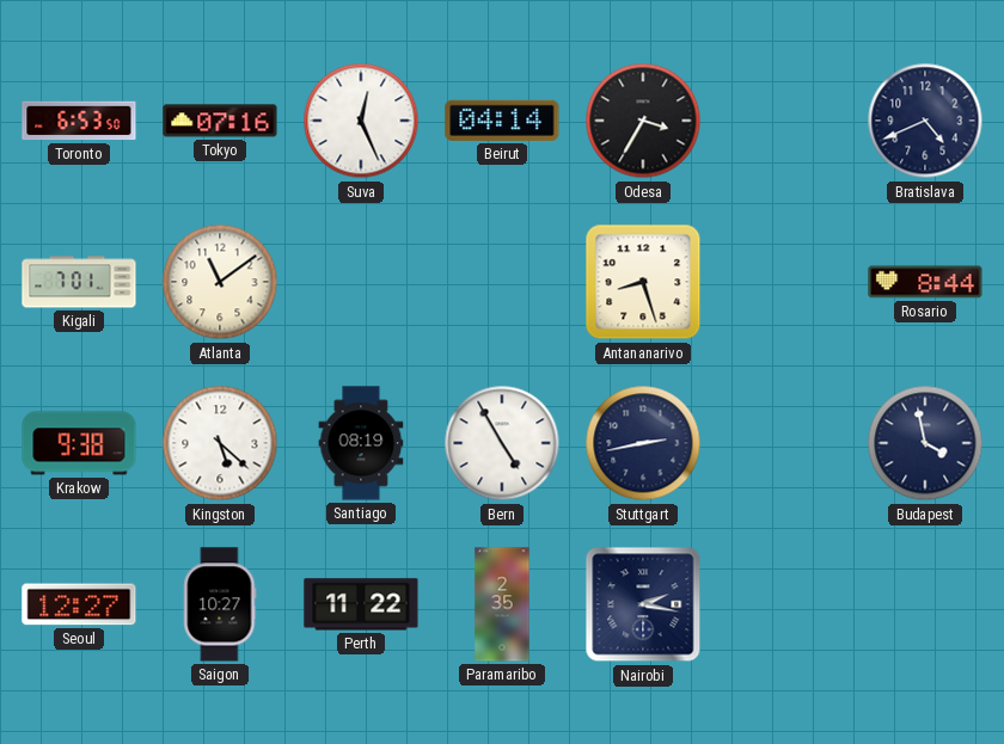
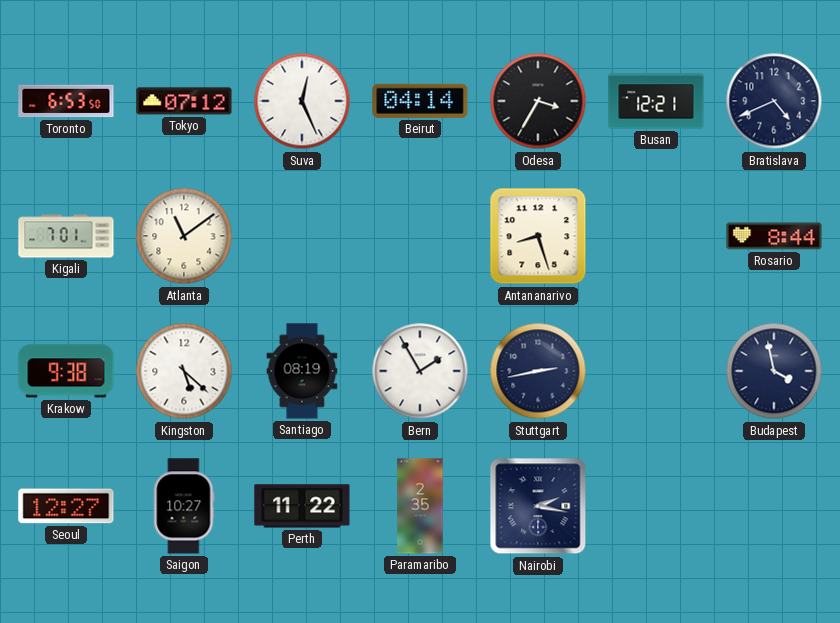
Tokyo: 07:16 -> 07:12 (184, 101)
Busan: none -> 12:21 (656, 101)
Bern: 4:55 -> 1:55 (420, 371)
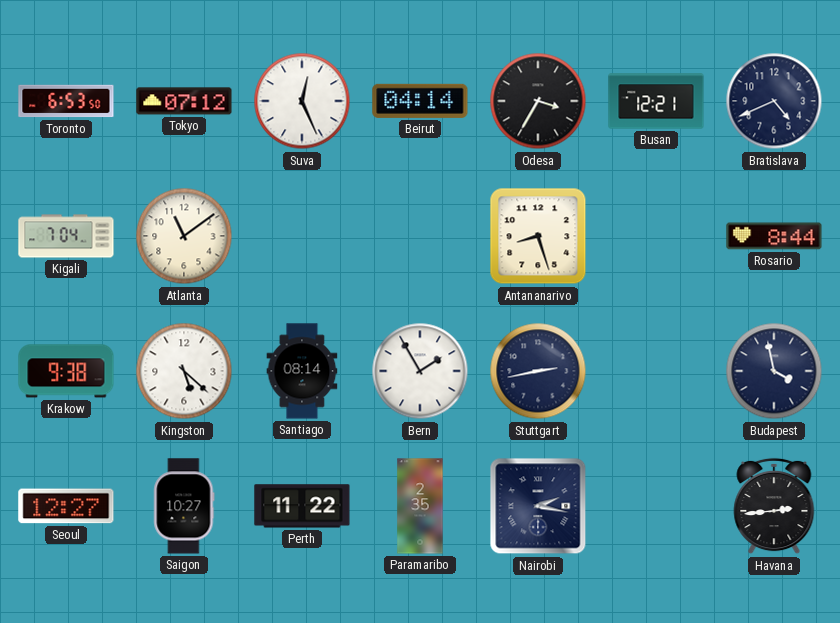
Kigali: 7:01 -> 7:04 (66, 236)
Santiago: 08:19 -> 08:14 (302, 371)
Havana: none -> 2:44 (774, 506)
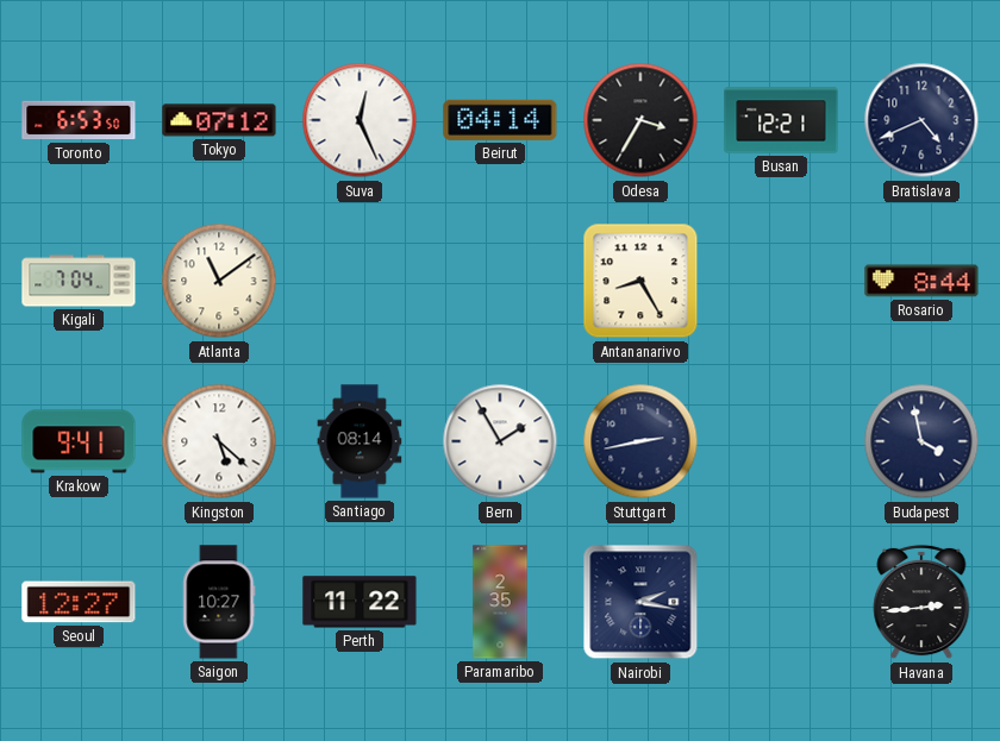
Antananarivo: 8:27 -> 8:25 (640, 281)
Krakow: 9:38 -> 9:41 (79, 441)
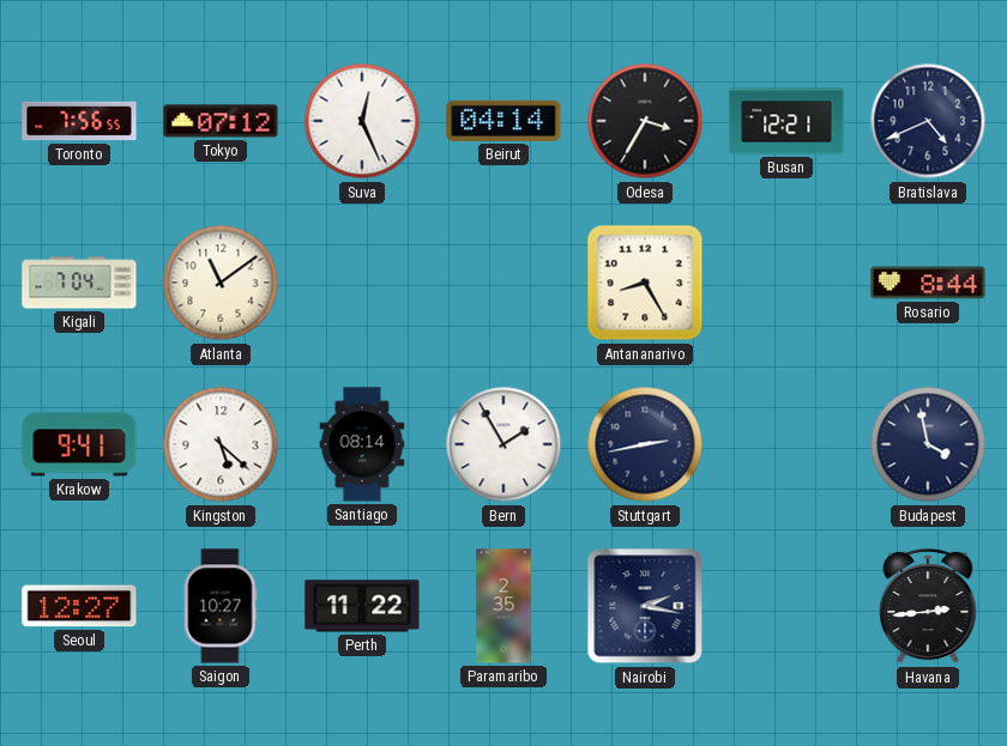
Toronto: 6:53 -> 7:56 (79, 121)
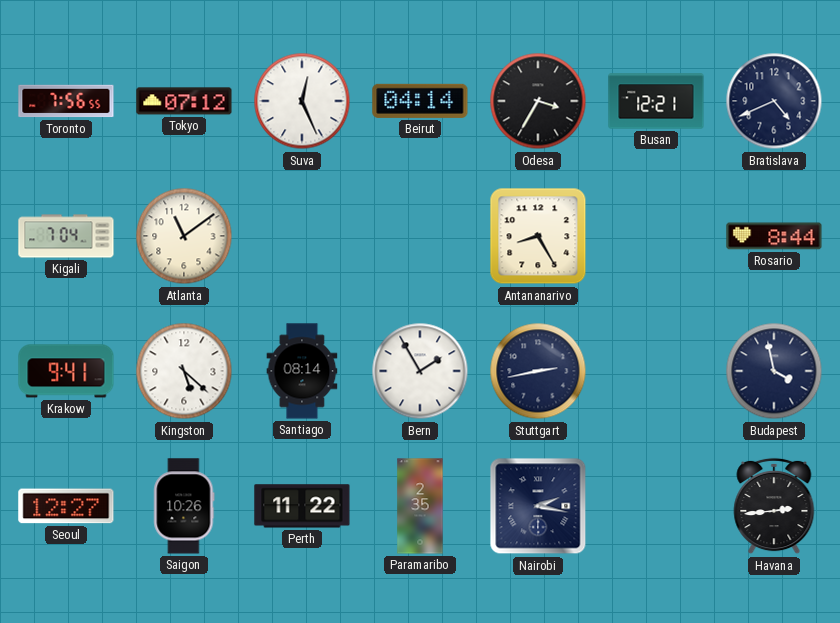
Saigon: 10:27 -> 10:26 (184, 506)
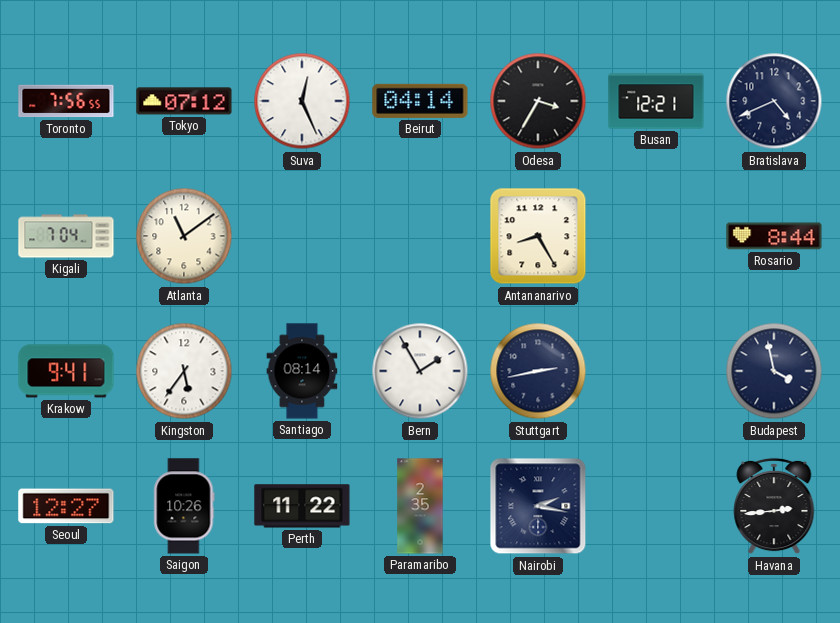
Kingston: 5:22 -> 5:36 (184, 371)
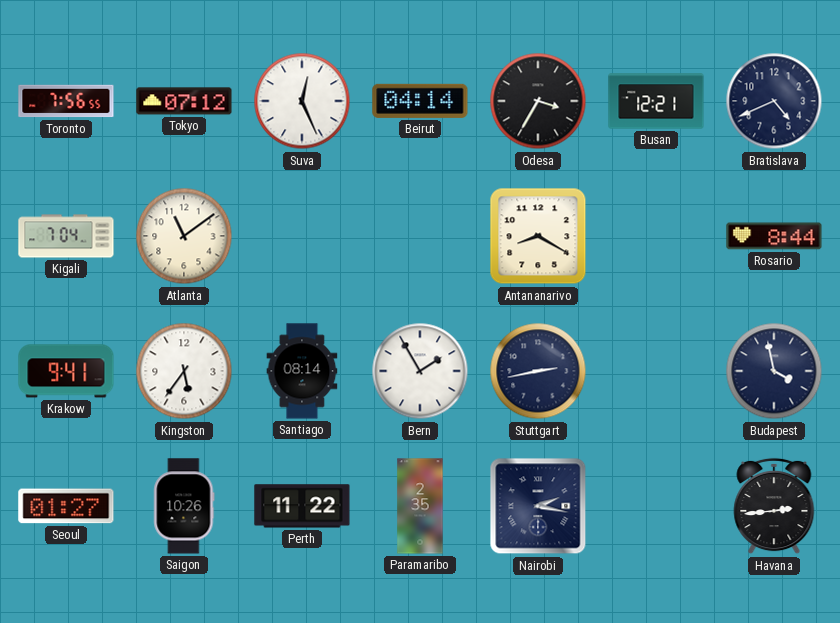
Antananarivo: 8:25 -> 8:20 (538, 236)
Seoul: 12:27 -> 01:27 (66, 506)
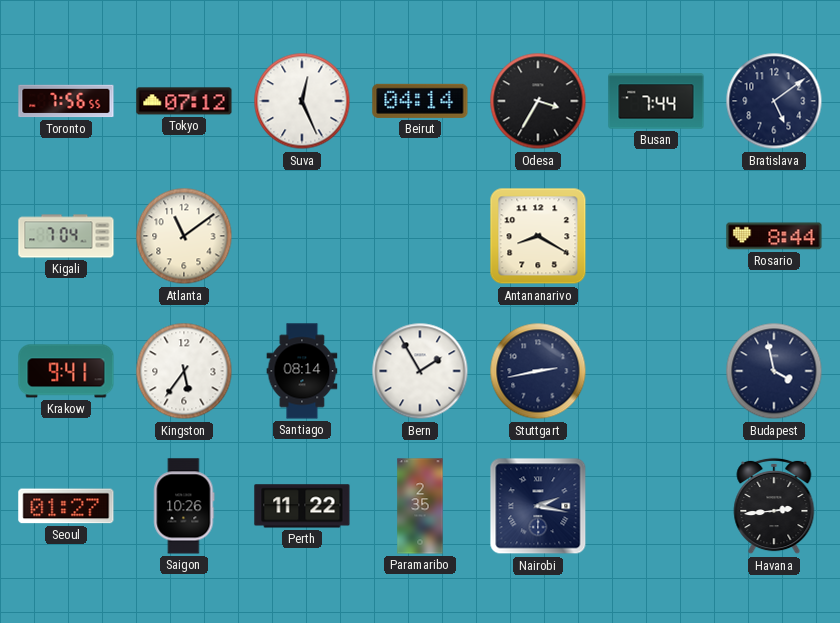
Busan: 12:21 -> 7:44 (656, 101)
Bratislava: 4:41 -> 5:09 (774, 101)
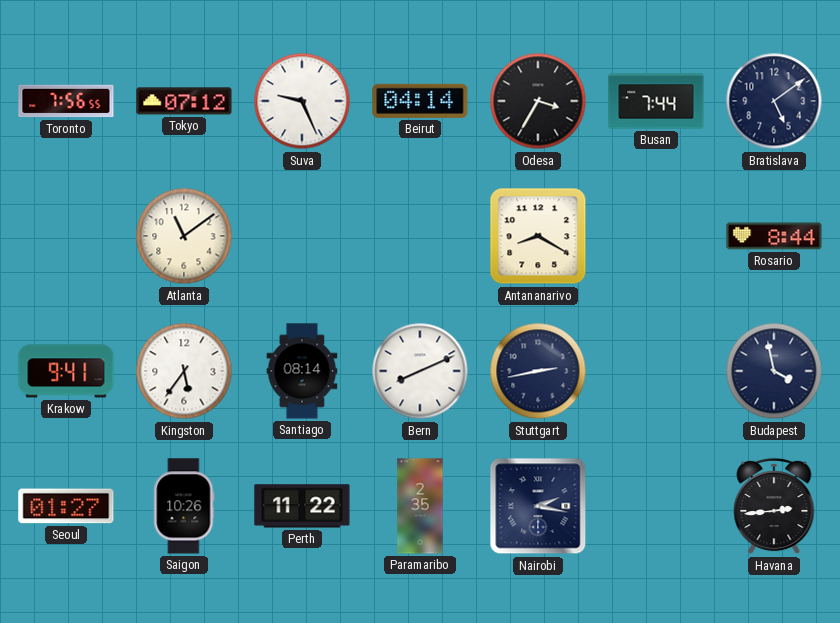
Suva: 12:26 -> 9:26 (302, 101)
Kigali: 7:04 -> none (66, 236)
Bern: 1:55 -> 8:11 (420, 371)
